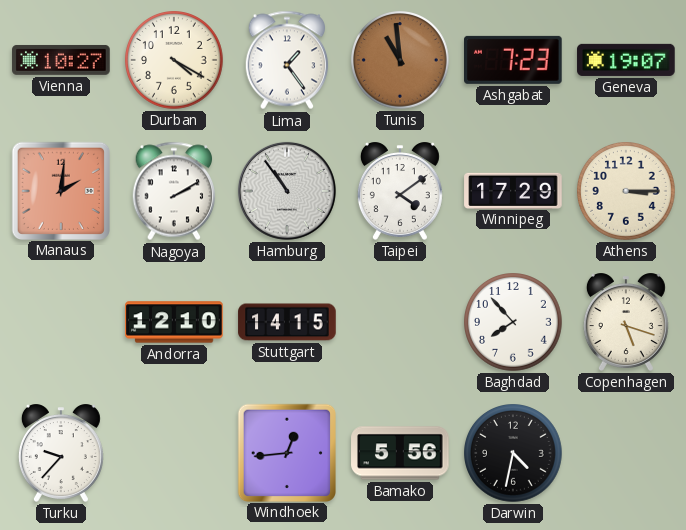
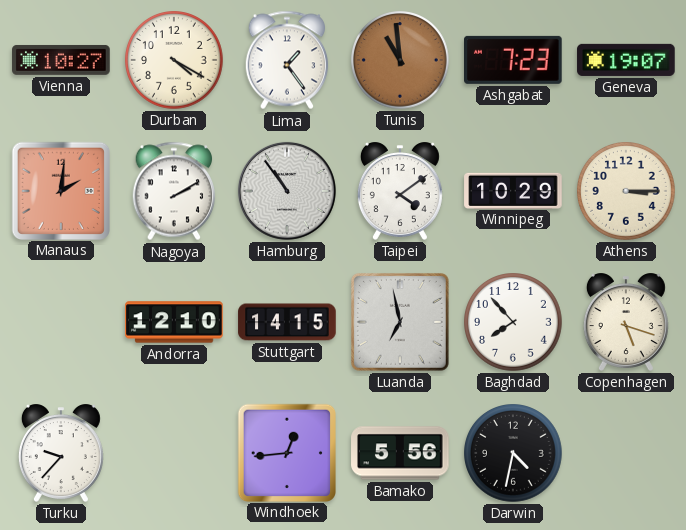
Winnipeg: 17:29 -> 10:29 (513, 190)
Luanda: none -> 6:58 (400, 322)
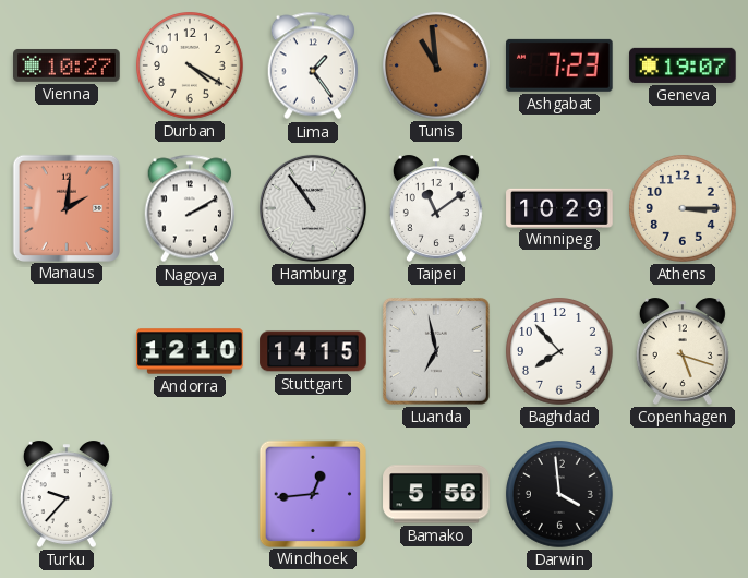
Taipei: 4:09 -> 11:09 (436, 208)
Darwin: 4:32 -> 3:59 (560, 495)
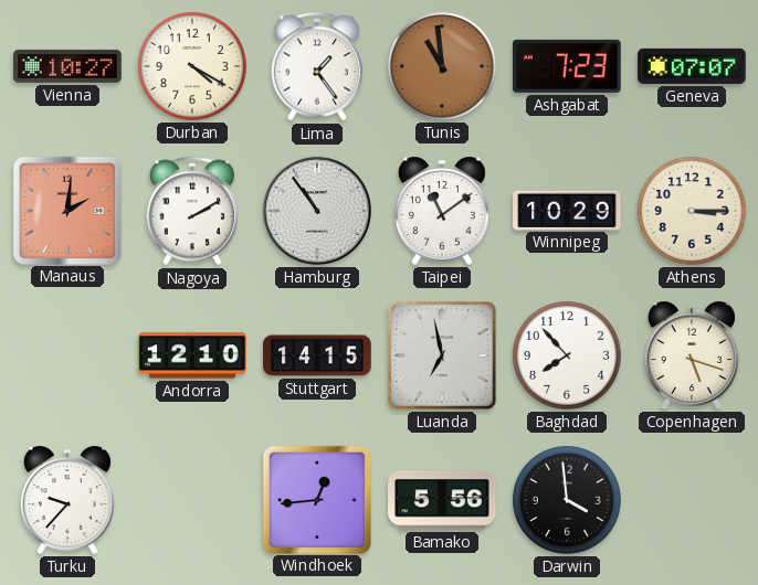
Geneva: 19:07 -> 07:07 (692, 66)
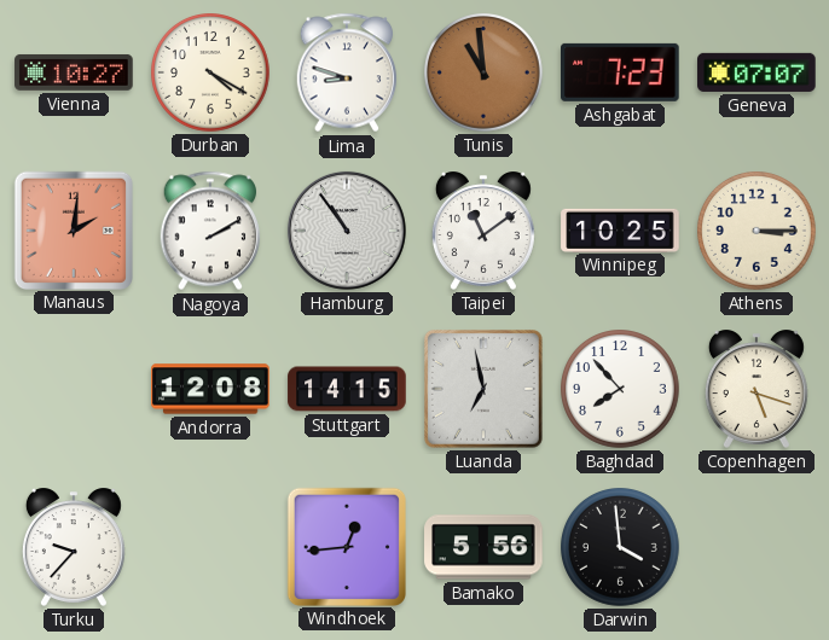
Lima: 1:24 -> 8:48 (347, 72)
Winnipeg: 10:29 -> 10:25 (620, 229)
Andorra: 12:10 -> 12:08 (210, 389)
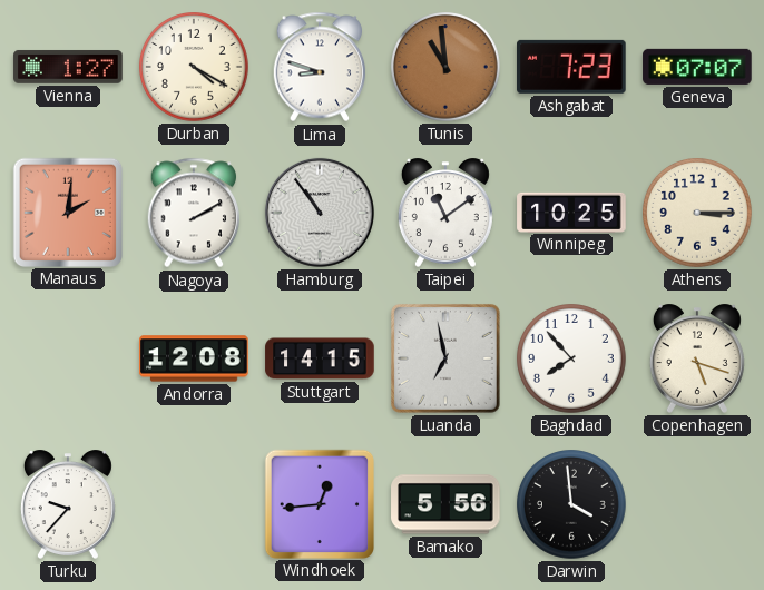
Vienna: 10:27 -> 1:27 (68, 67)
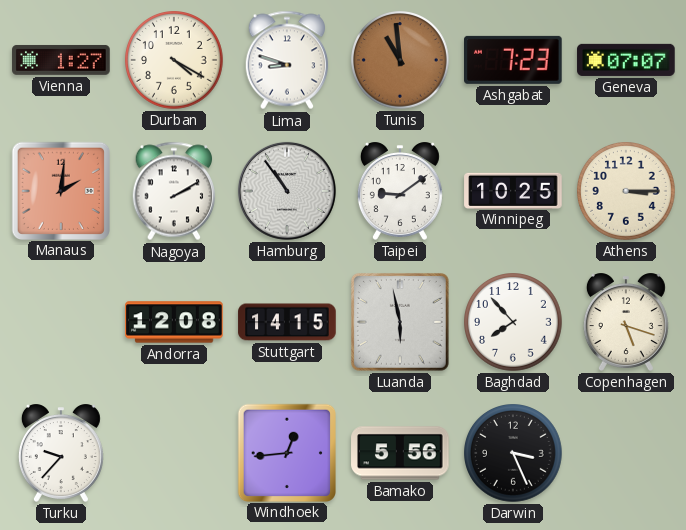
Taipei: 11:09 -> 9:09 (400, 191)
Luanda: 6:58 -> 5:58 (400, 322)
Darwin: 3:59 -> 3:26 (514, 454)
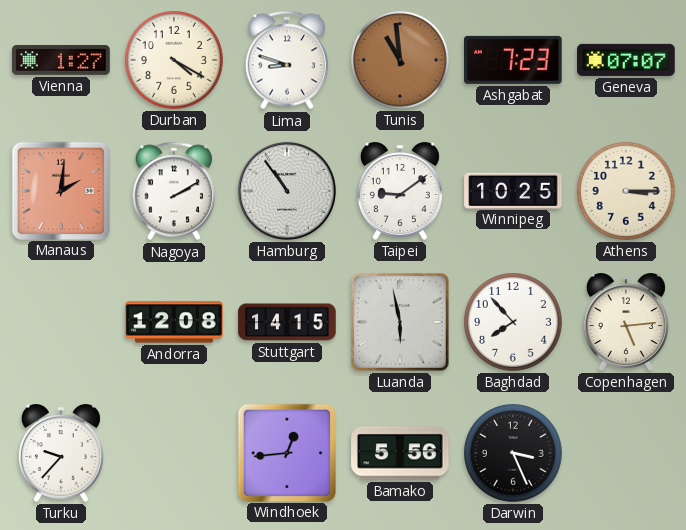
Copenhagen: 5:18 -> 5:14 (626, 322)
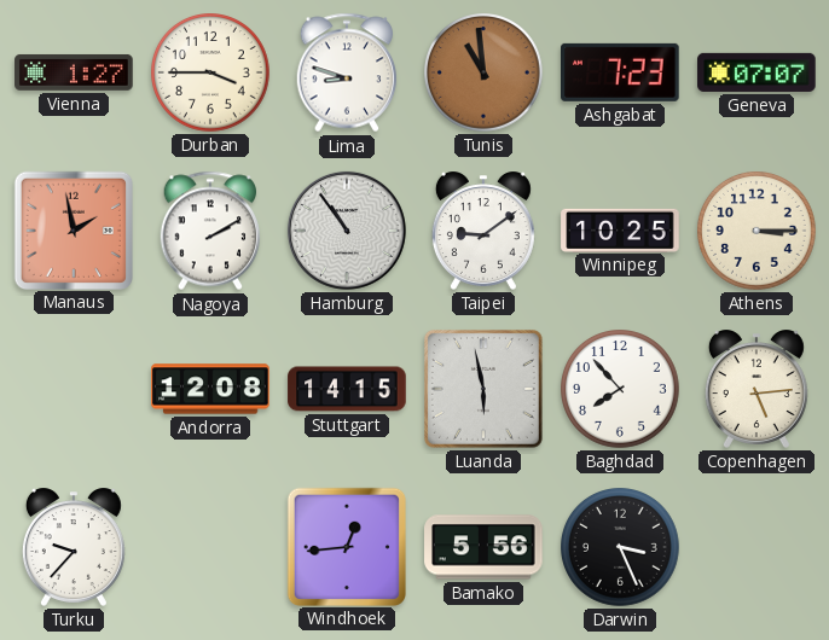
Durban: 4:20 -> 3:45 (211, 74)
Manaus: 2:01 -> 1:58 (73, 229)
